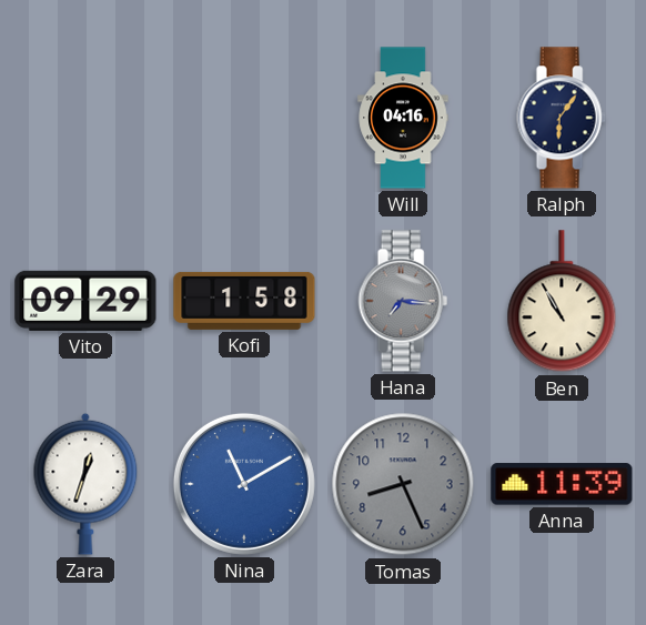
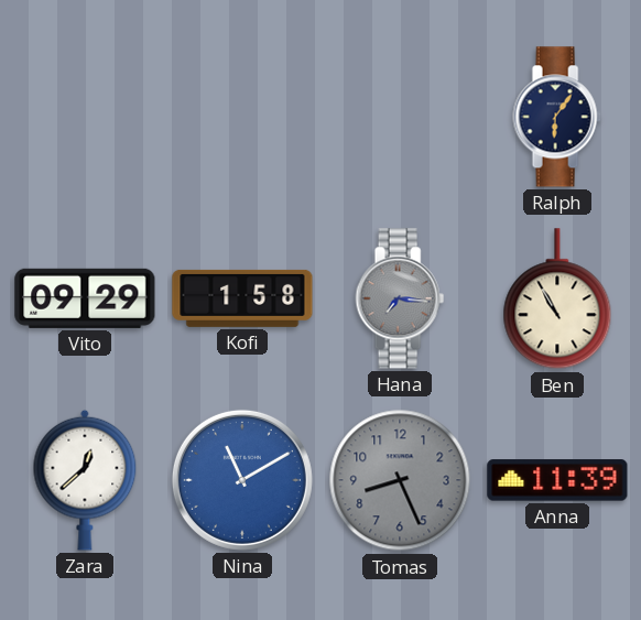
Will: 04:16 -> none (403, 118)
Zara: 12:33 -> 12:38 (85, 480)
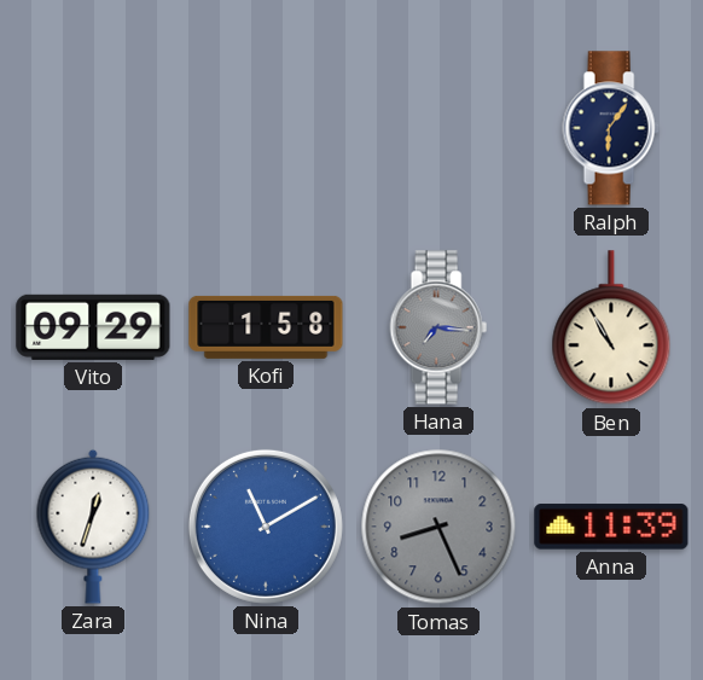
Zara: 12:38 -> 12:33 (93, 527)
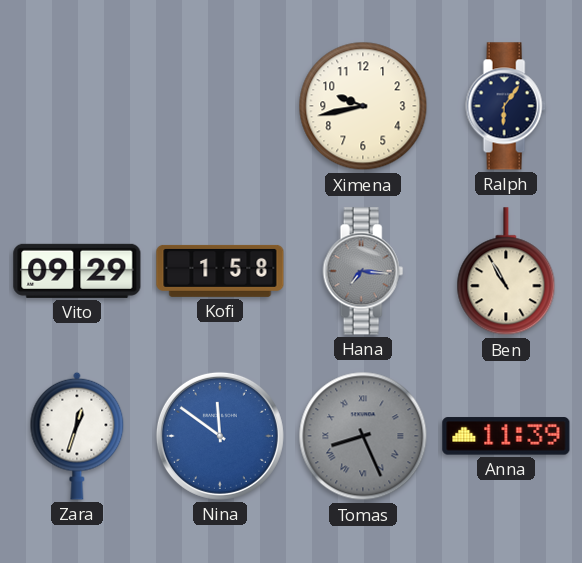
Ximena: none -> 9:43 (363, 106)
Nina: 11:10 -> 11:51 (220, 436)
Tomas numerals: Arabic -> Roman (363, 436)
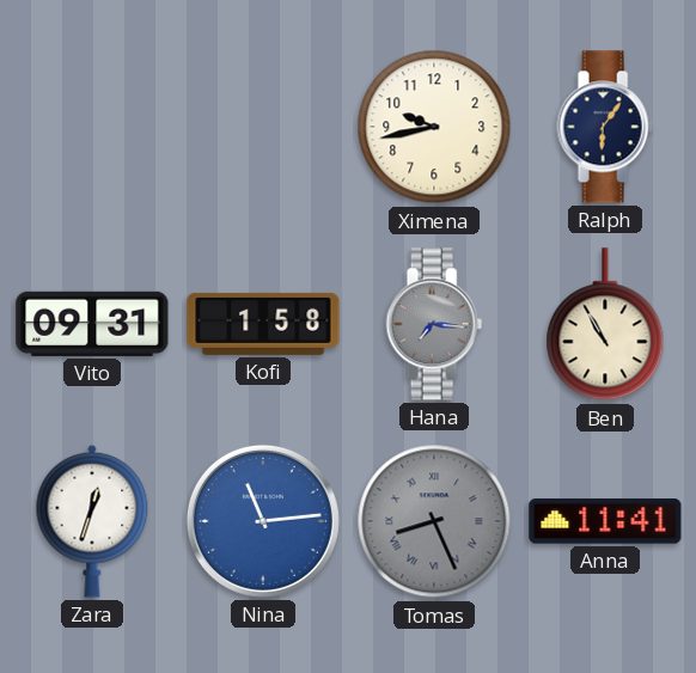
Vito: 09:29 -> 09:31 (92, 324)
Nina: 11:51 -> 11:14 (263, 521)
Anna: 11:39 -> 11:41 (605, 521)
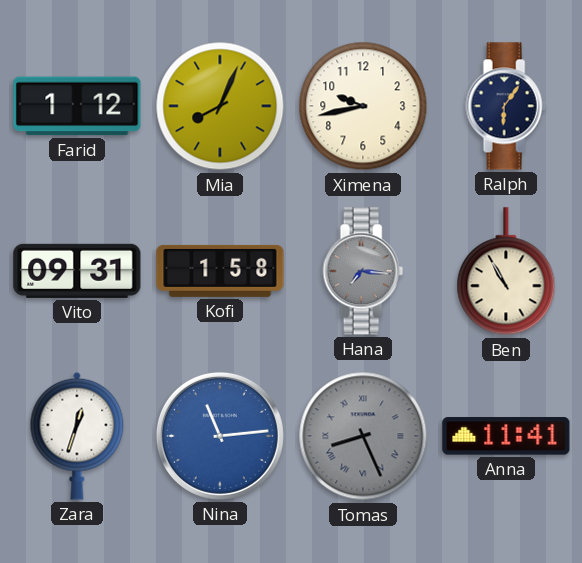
Farid: none -> 1:12 (77, 106)
Mia: none -> 8:04 (220, 106)
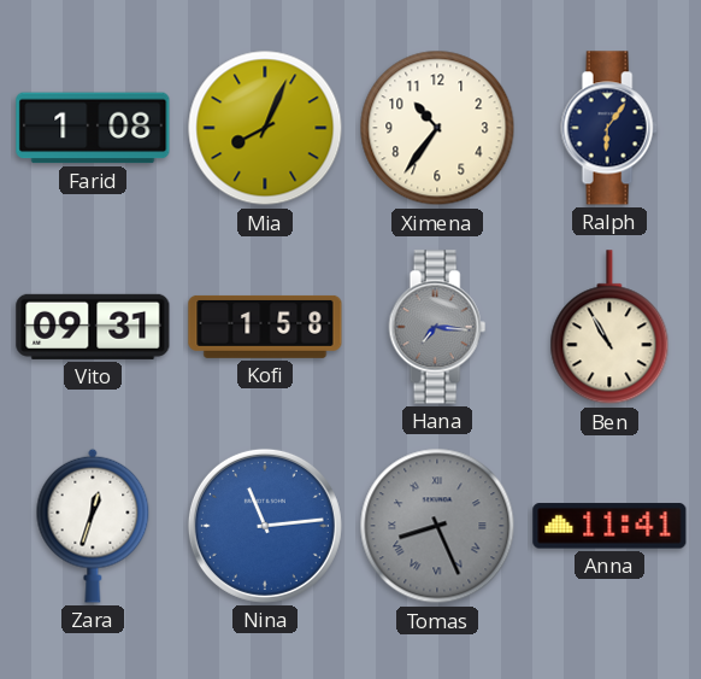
Farid: 1:12 -> 1:08 (93, 128)
Ximena: 9:43 -> 10:36 (437, 128)
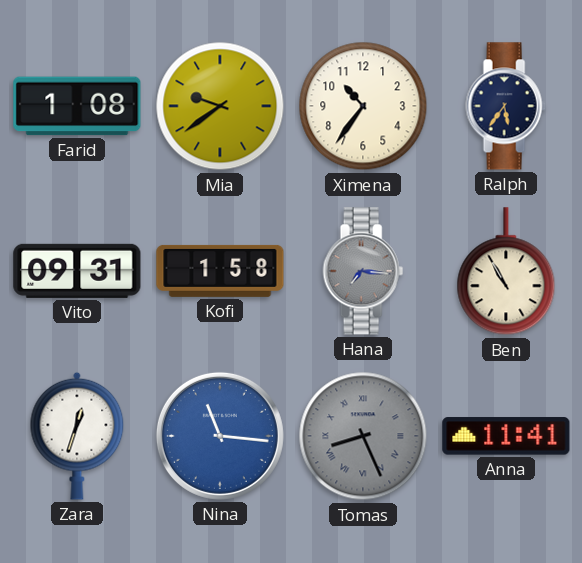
Mia: 8:04 -> 9:39 (220, 106)
Ralph: 6:06 -> 5:36 (506, 106)
Nina: 11:14 -> 11:16 (220, 436)
